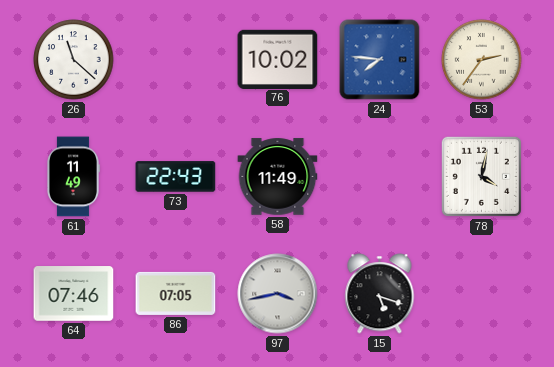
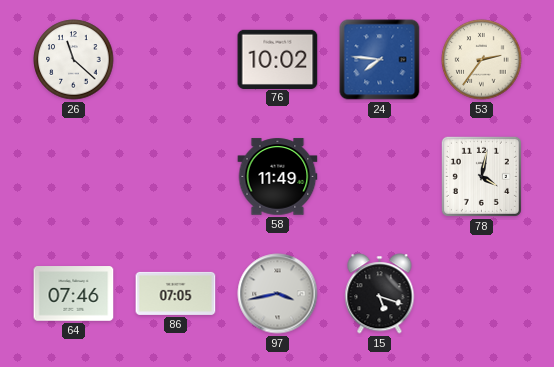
61: 11:49 -> none (73, 177)
73: 22:43 -> none (176, 177)
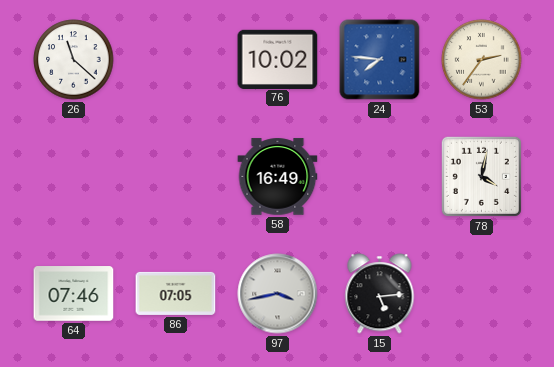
58: 11:49 -> 16:49 (278, 177)
15: 5:18 -> 5:14 (380, 294)
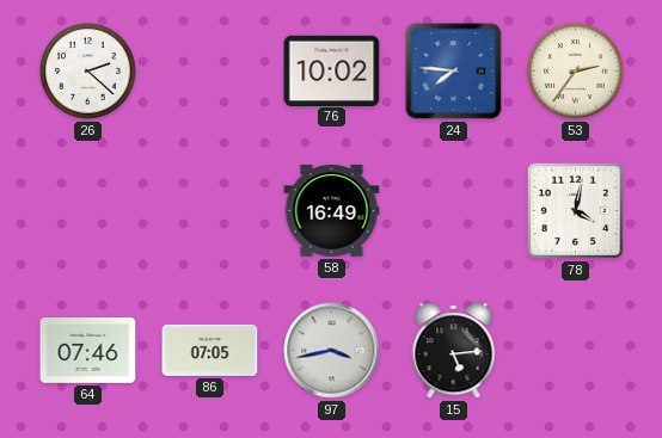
26: 11:22 -> 2:22 (88, 72)
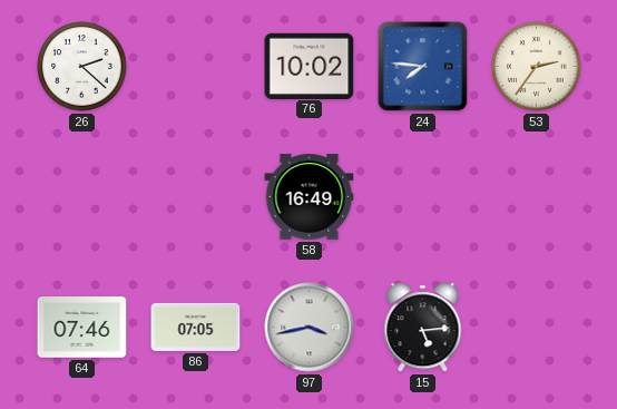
78: 4:02 -> none (575, 210)
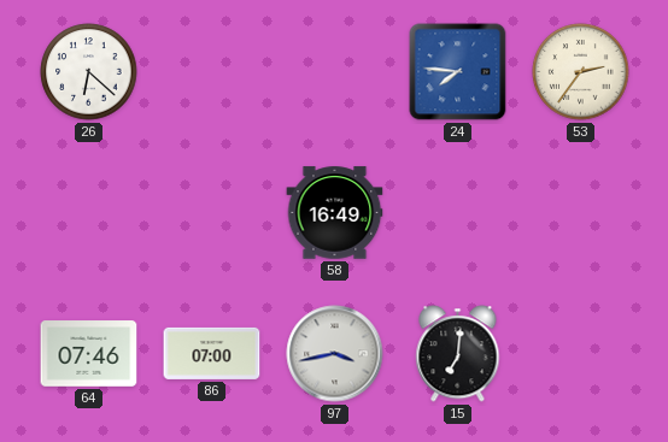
26: 2:22 -> 6:22 (89, 72)
76: 10:02 -> none (310, 66)
86: 07:05 -> 07:00 (212, 353)
15: 5:14 -> 7:01 (458, 354)
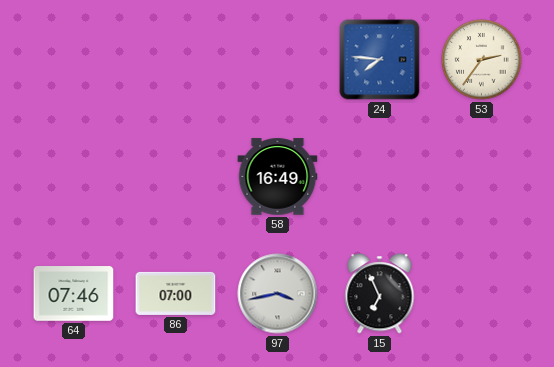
26: 6:22 -> none (89, 72)
15: 7:01 -> 6:56 (380, 294)
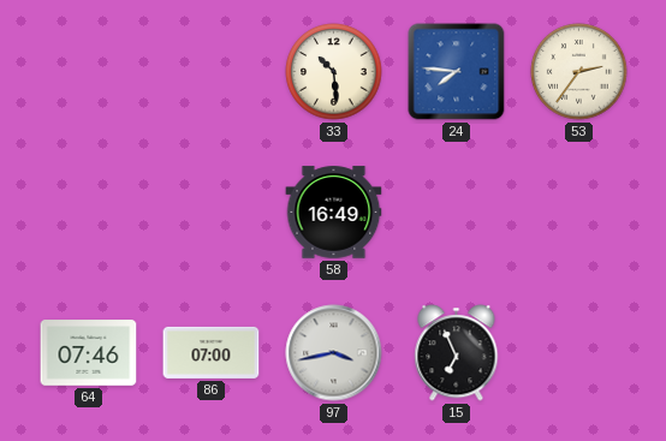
33: none -> 10:29 (334, 72)
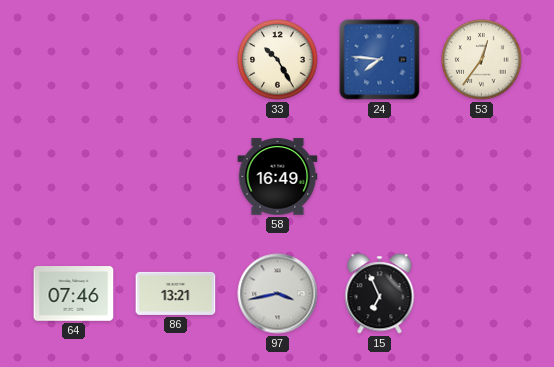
33: 10:29 -> 10:25 (278, 60)
53: 2:36 -> 12:36 (482, 60)
86: 07:00 -> 13:21 (176, 293)
